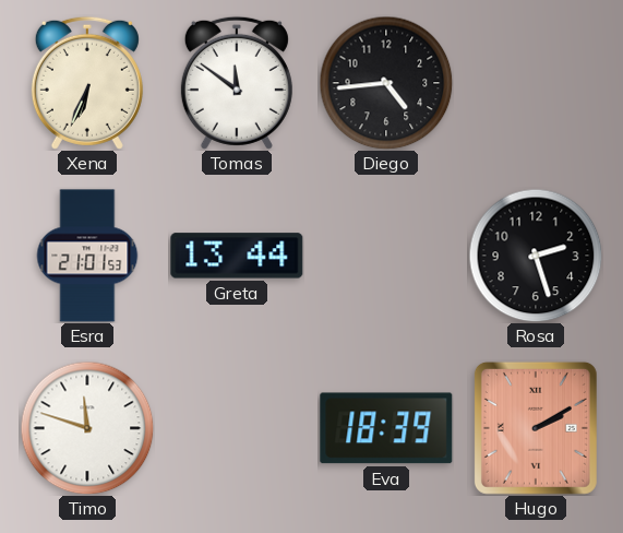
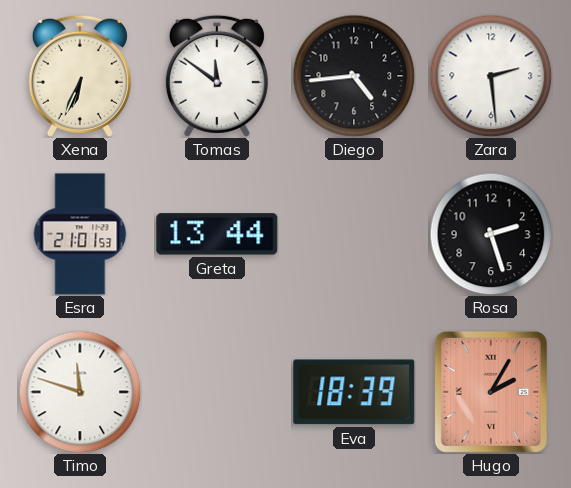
Zara: none -> 2:29 (491, 76)
Hugo: 2:10 -> 2:05 (491, 392)
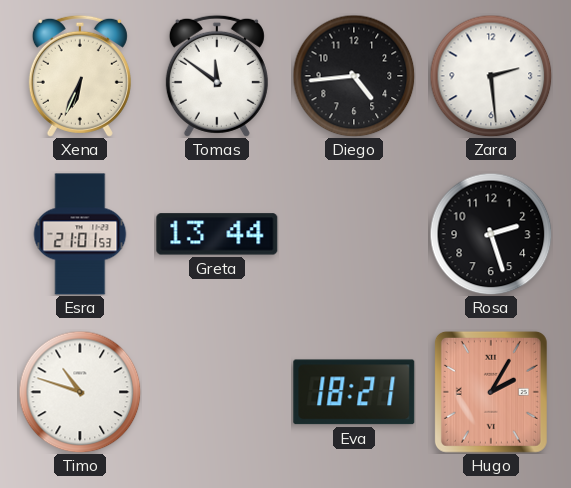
Timo: 11:48 -> 10:48 (80, 392)
Eva: 18:39 -> 18:21 (354, 392)
